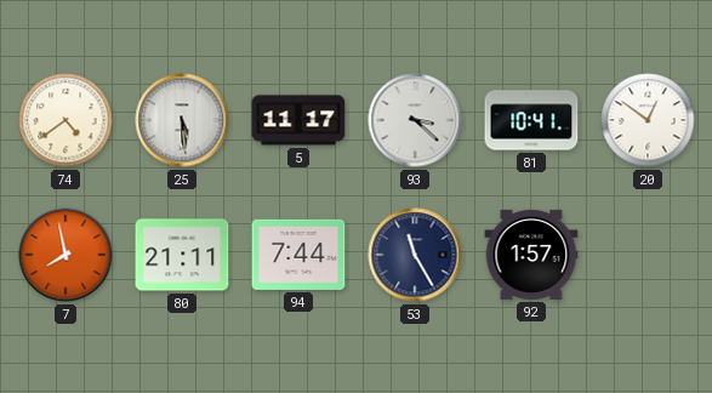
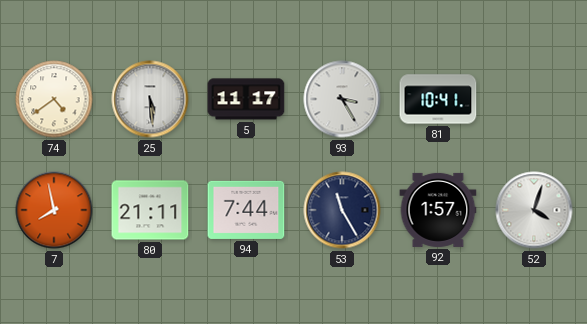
93: 3:22 -> 3:25 (342, 99)
20: 12:51 -> none (648, 120)
52: none -> 4:03 (534, 210)
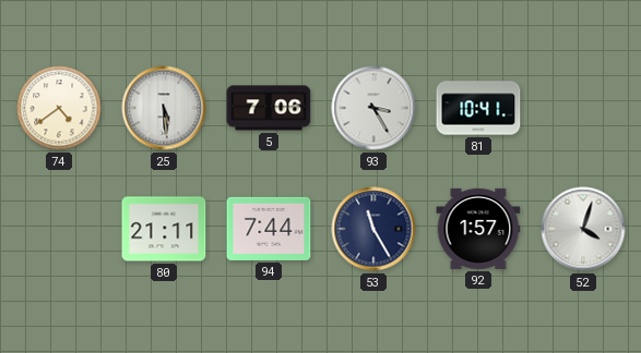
5: 11:17 -> 7:06 (269, 108)
7: 7:58 -> none (54, 210)
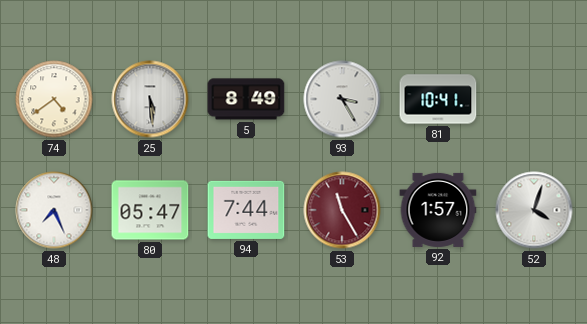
5: 7:06 -> 8:49 (246, 99)
48: none -> 7:26 (54, 210)
80: 21:11 -> 05:47 (150, 210)
53 dial: navy -> burgundy (342, 210)
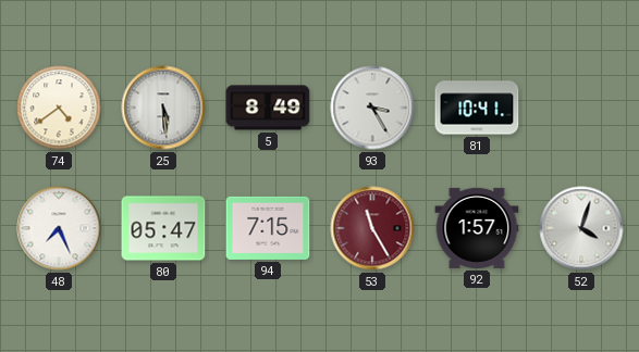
94: 7:44 -> 7:15 (268, 228)
